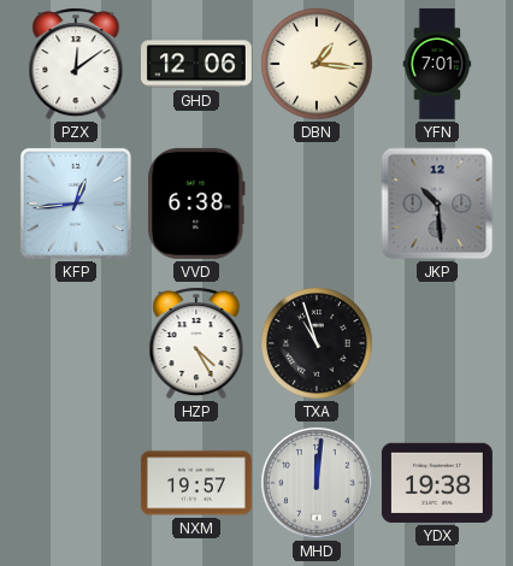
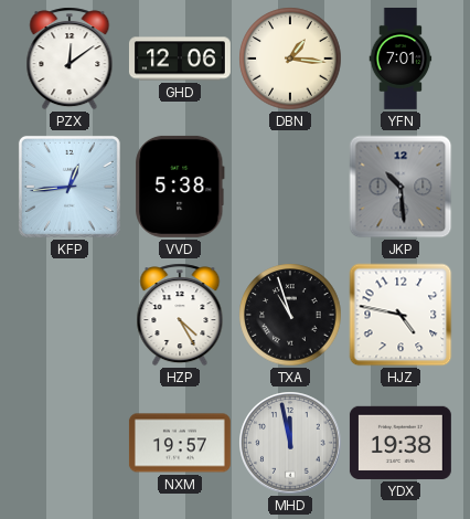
VVD: 6:38 -> 5:38 (180, 187)
HJZ: none -> 4:47 (400, 315)
MHD: 12:01 -> 11:58 (290, 443)
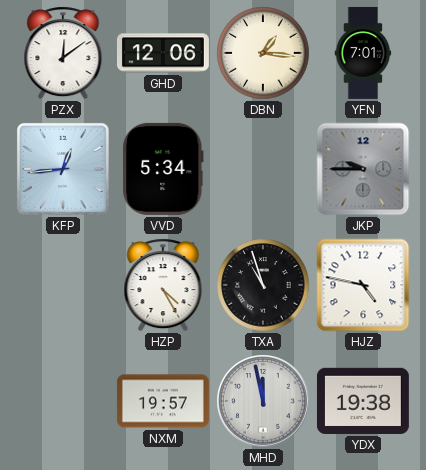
VVD: 5:38 -> 5:34 (163, 169)
JKP: 10:29 -> 9:45 (363, 169)
